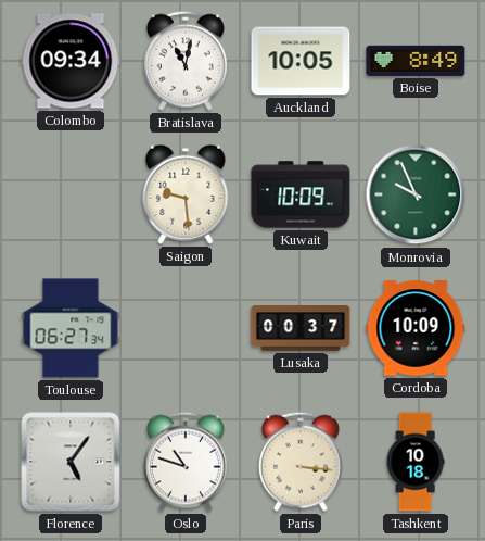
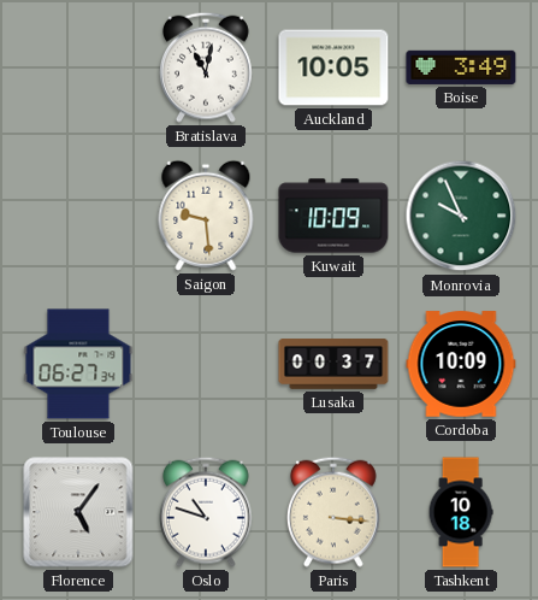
Colombo: 09:34 -> none (71, 61)
Boise: 8:49 -> 3:49 (461, 67)
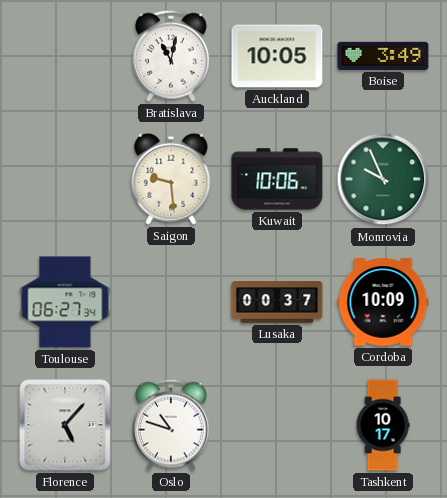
Kuwait: 10:09 -> 10:06 (277, 179)
Florence: 5:06 -> 5:07 (65, 425)
Paris: 3:16 -> none (333, 512)
Tashkent: 10:18 -> 10:17 (383, 425)
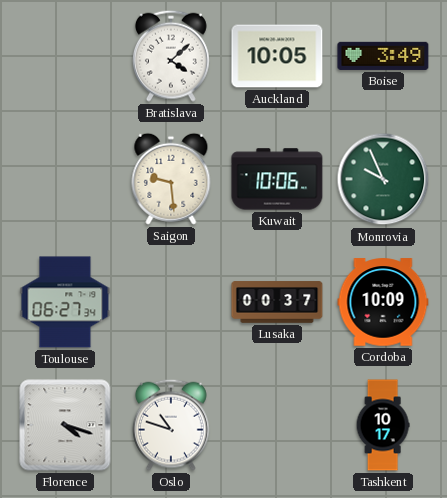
Bratislava: 11:02 -> 4:08 (171, 56)
Florence: 5:07 -> 4:18 (65, 425)
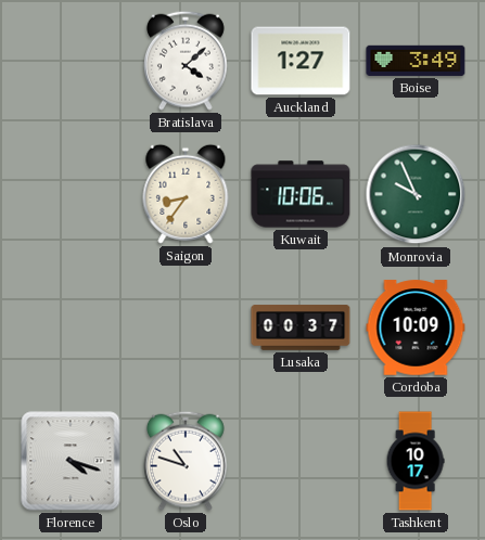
Auckland: 10:05 -> 1:27 (301, 61)
Saigon: 9:29 -> 8:36 (186, 194)
Toulouse: 06:27 -> none (65, 302)
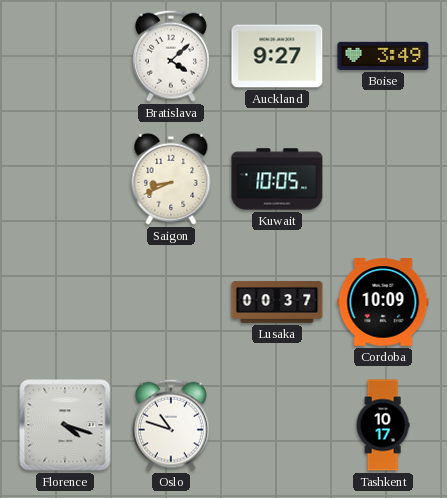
Auckland: 1:27 -> 9:27 (277, 56)
Saigon: 8:36 -> 8:41 (171, 179)
Kuwait: 10:06 -> 10:05 (277, 179)
Monrovia: 9:56 -> none (416, 194)
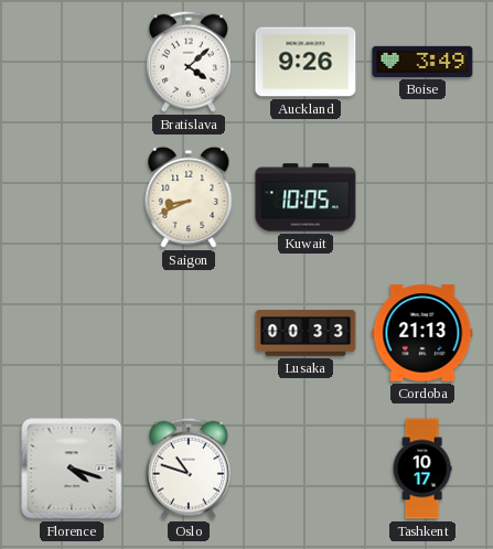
Auckland: 9:27 -> 9:26 (306, 62)
Lusaka: 00:37 -> 00:33 (306, 333)
Cordoba: 10:09 -> 21:13 (422, 333)
